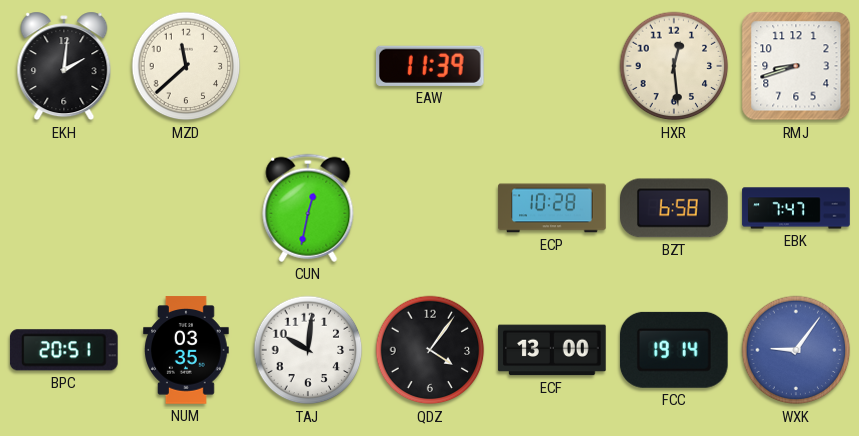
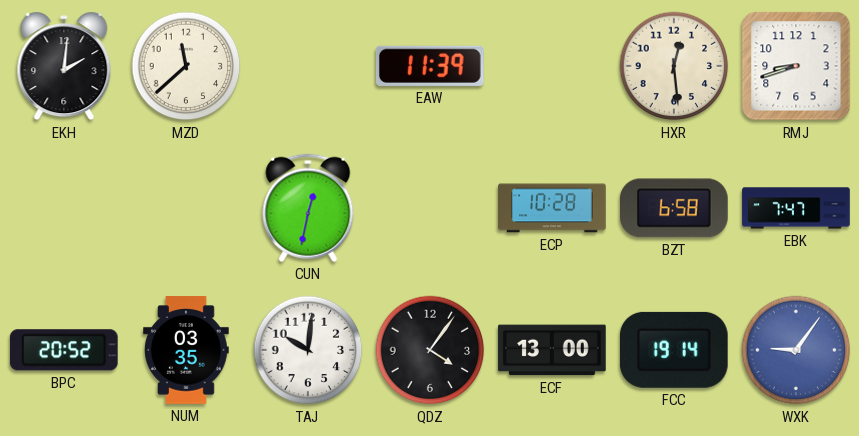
BPC: 20:51 -> 20:52 (64, 350)
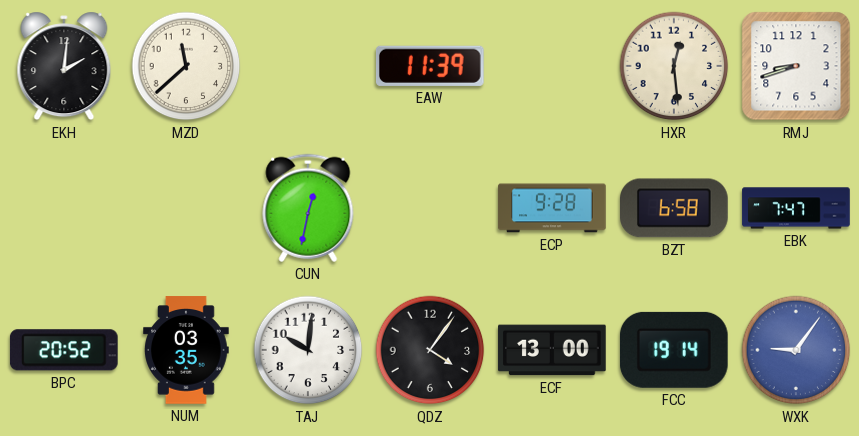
ECP: 10:28 -> 9:28 (552, 208)
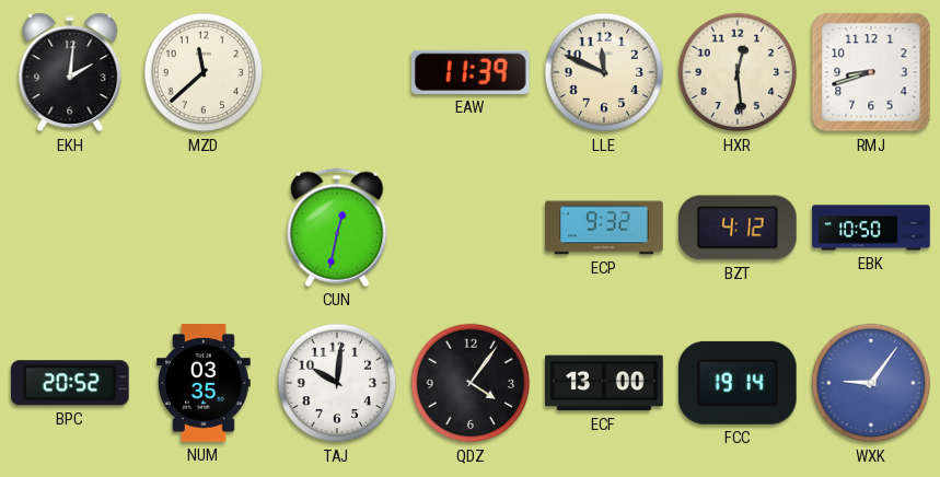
LLE: none -> 11:49 (604, 72)
ECP: 9:28 -> 9:32 (604, 228)
BZT: 6:58 -> 4:12 (739, 228)
EBK: 7:47 -> 10:50 (871, 228)
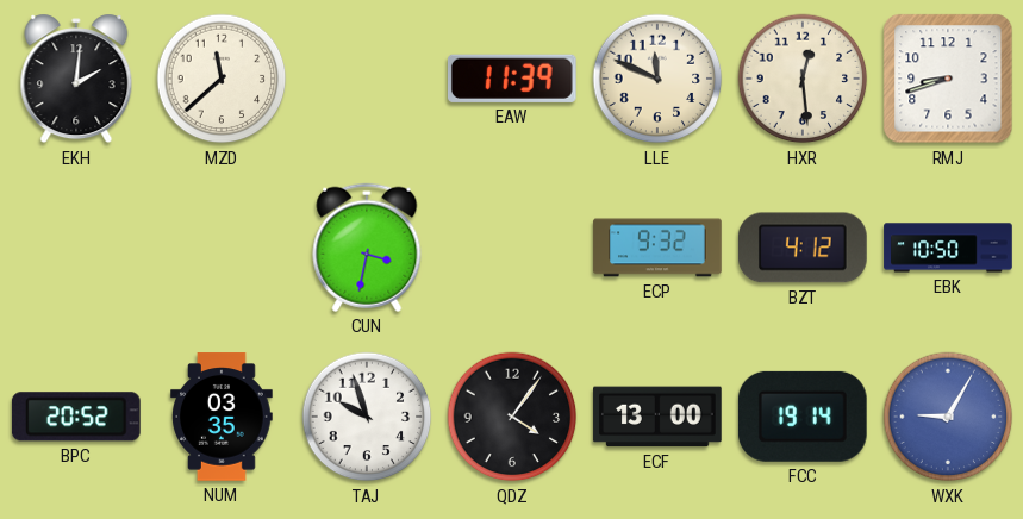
CUN: 12:32 -> 3:32 (367, 248)
TAJ: 10:01 -> 9:57 (367, 417)
WXK: 9:06 -> 9:05 (948, 417)
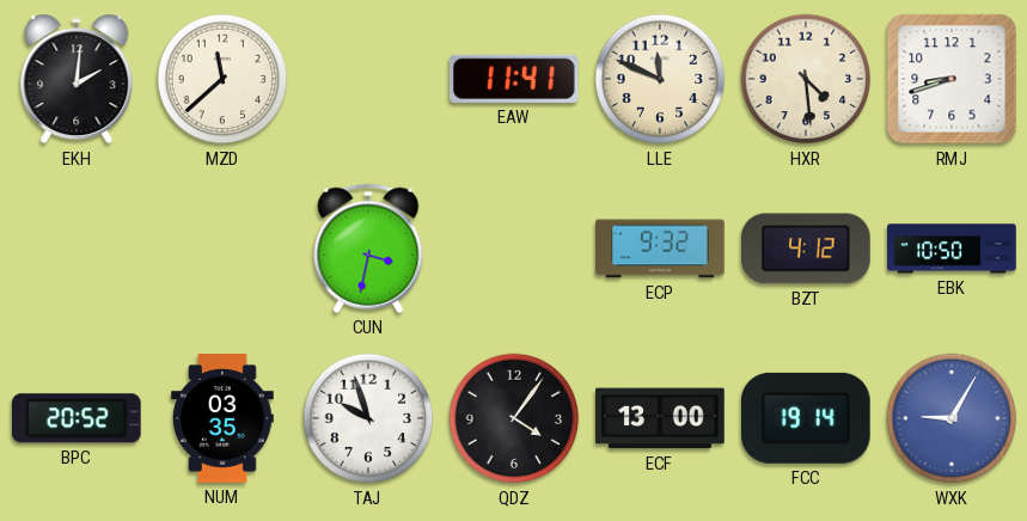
EAW: 11:39 -> 11:41 (514, 79)
HXR: 12:29 -> 4:29 (806, 79)
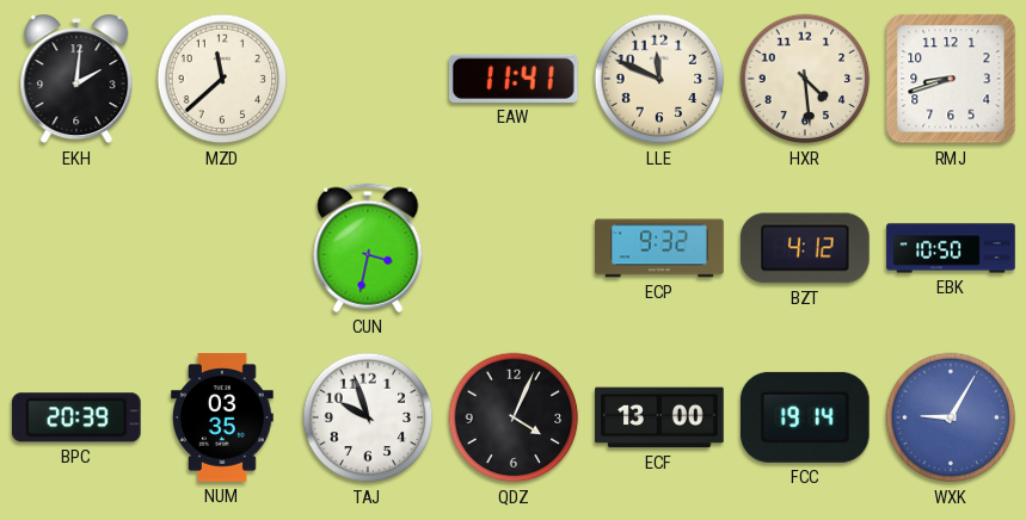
BPC: 20:52 -> 20:39 (76, 417)
QDZ: 4:06 -> 4:04 (514, 417)
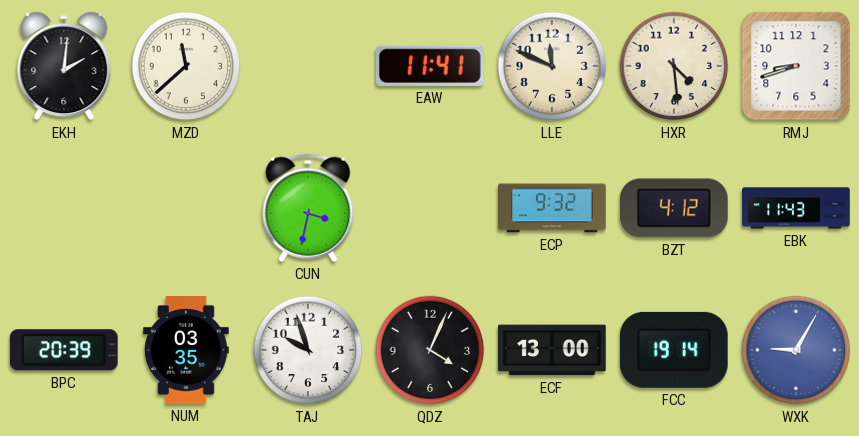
EBK: 10:50 -> 11:43 (796, 208)
